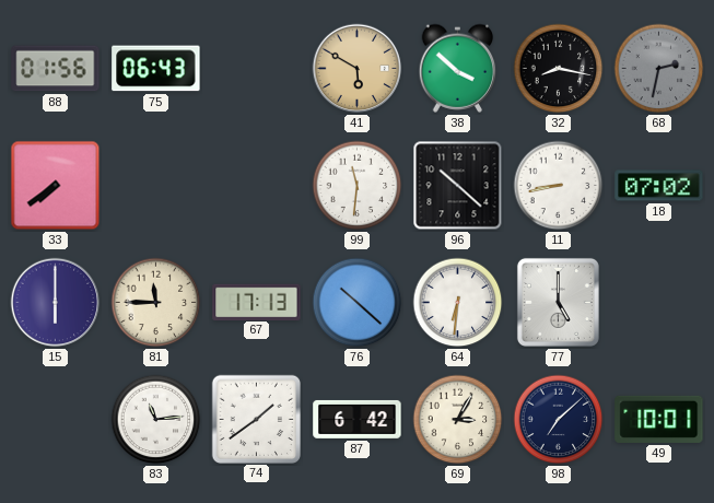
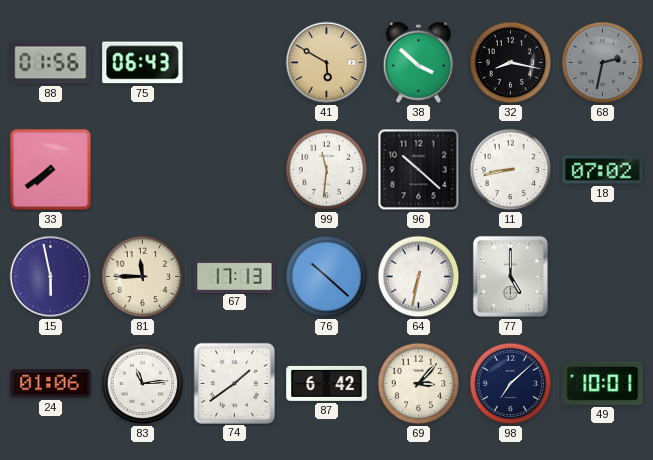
15: 6:00 -> 5:58 (51, 277)
64: 6:31 -> 6:32 (419, 277)
24: none -> 01:06 (51, 384)
69: 3:05 -> 3:07 (419, 384)
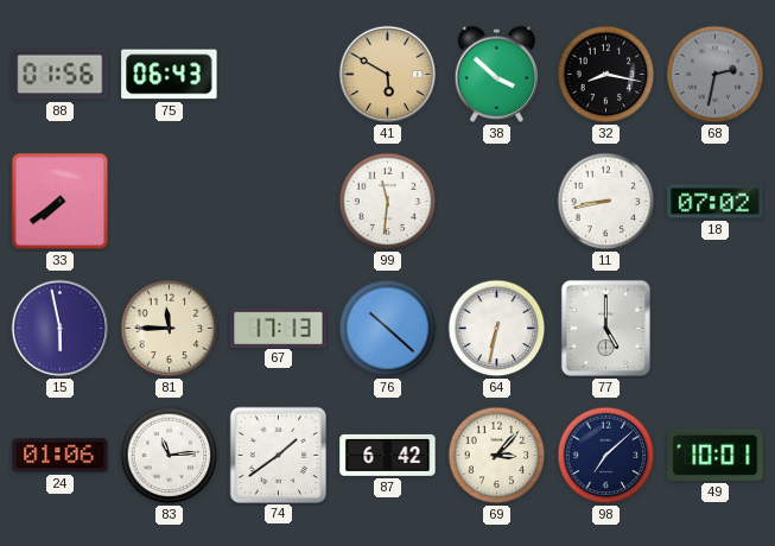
96: 10:22 -> none (419, 170)
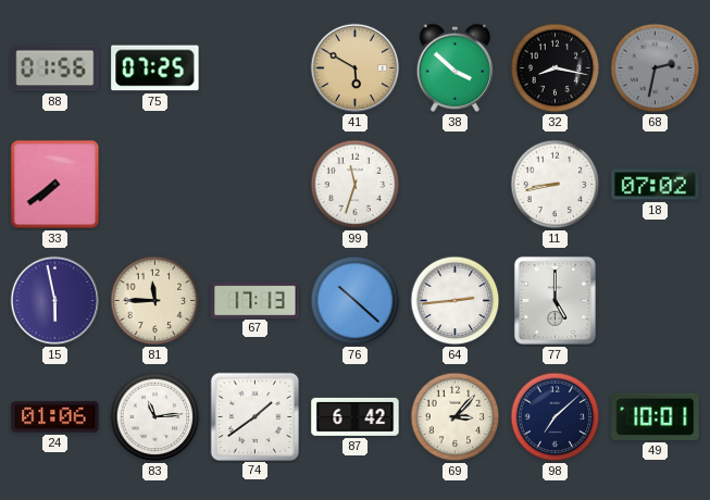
75: 06:43 -> 07:25 (155, 68)
99: 11:31 -> 11:33 (356, 185)
64: 6:32 -> 2:44 (456, 301)
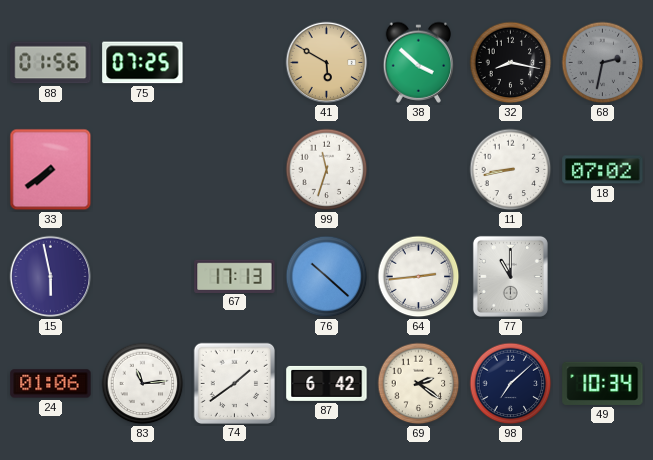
81: 11:45 -> none (155, 301)
77: 5:00 -> 11:00 (510, 276)
69: 3:07 -> 2:21 (419, 384)
49: 10:01 -> 10:34 (603, 383)
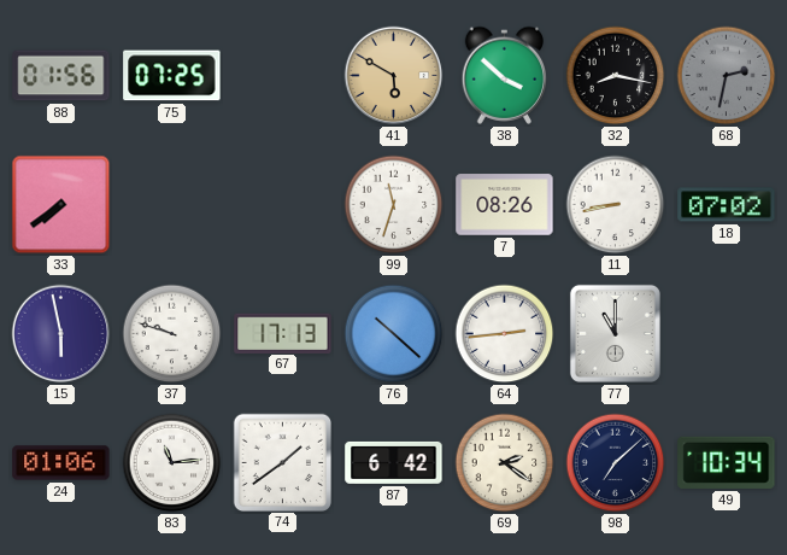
7: none -> 08:26 (505, 205)
37: none -> 9:48 (172, 334)
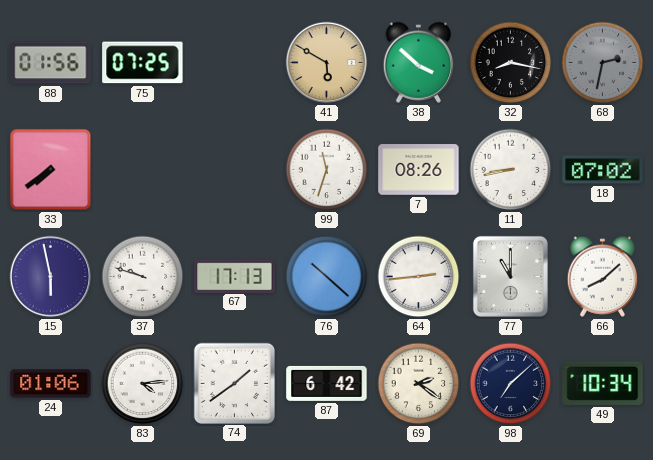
66: none -> 8:08 (603, 276)
83: 11:14 -> 4:14 (143, 384)
